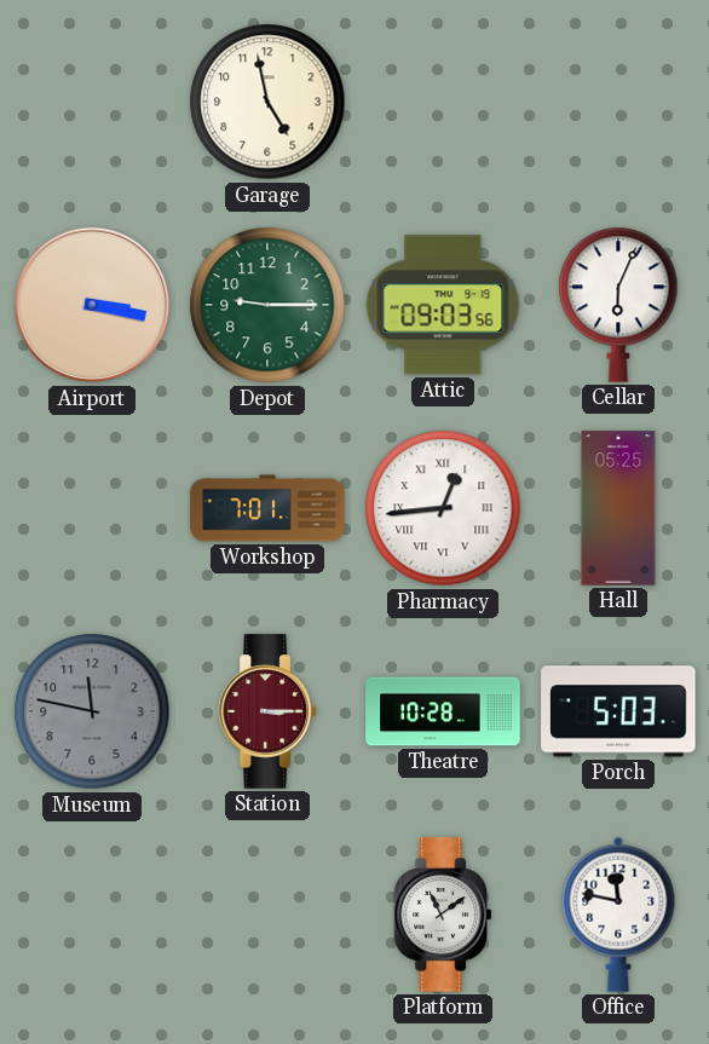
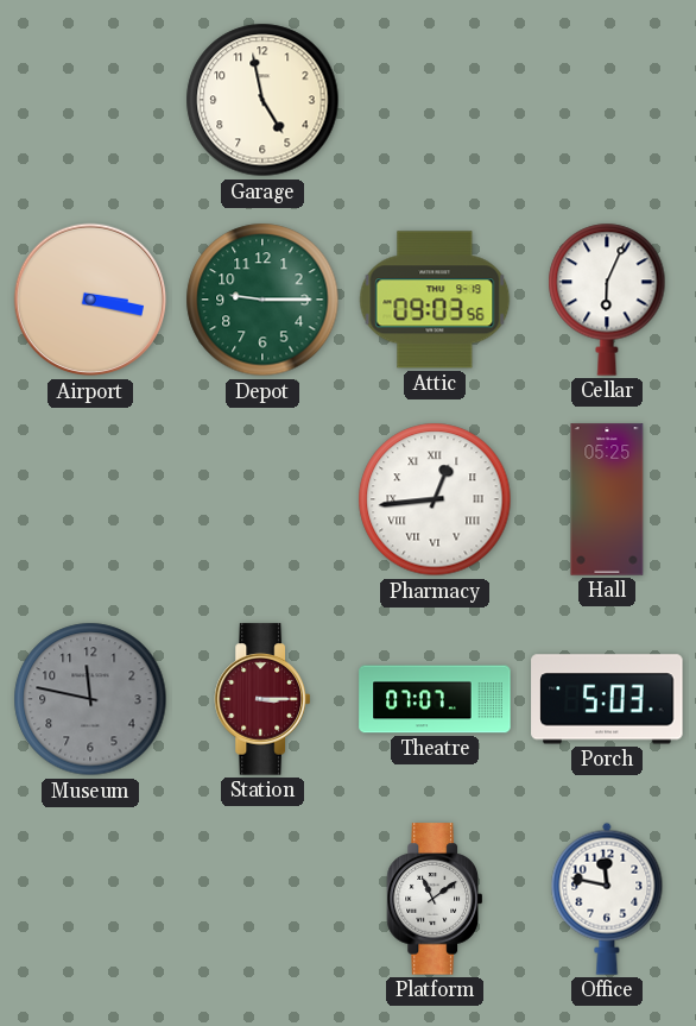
Workshop: 7:01 -> none (267, 508)
Theatre: 10:28 -> 07:07 (435, 699)
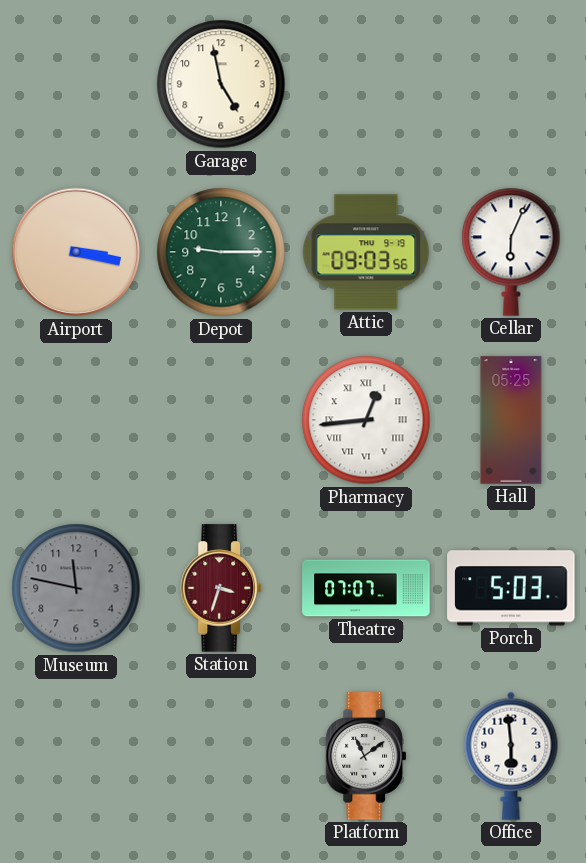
Station: 3:15 -> 3:33 (221, 588)
Office: 11:47 -> 5:59 (511, 756)
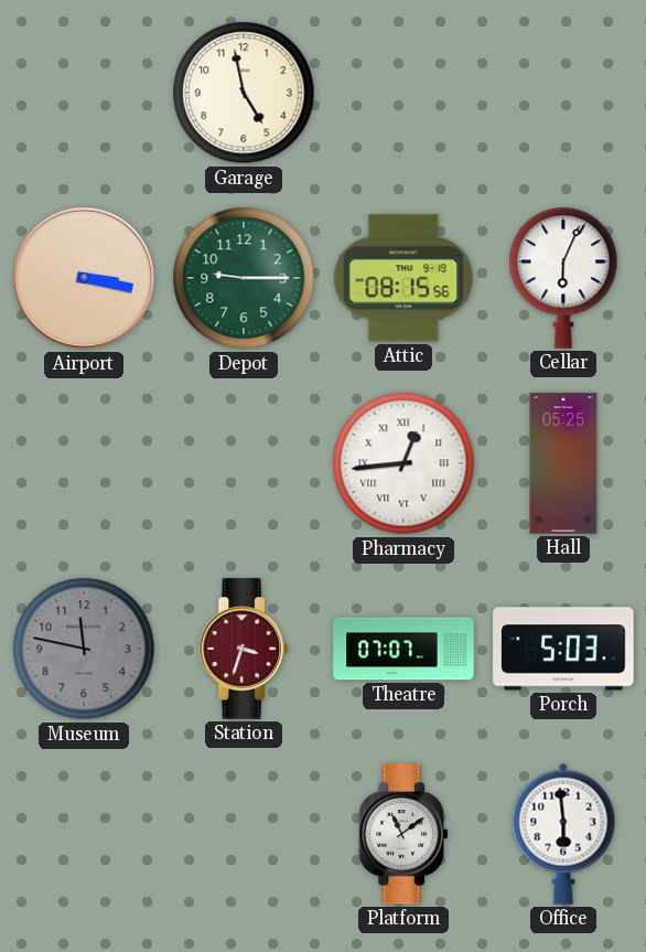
Attic: 09:03 -> 08:15 (403, 278)
